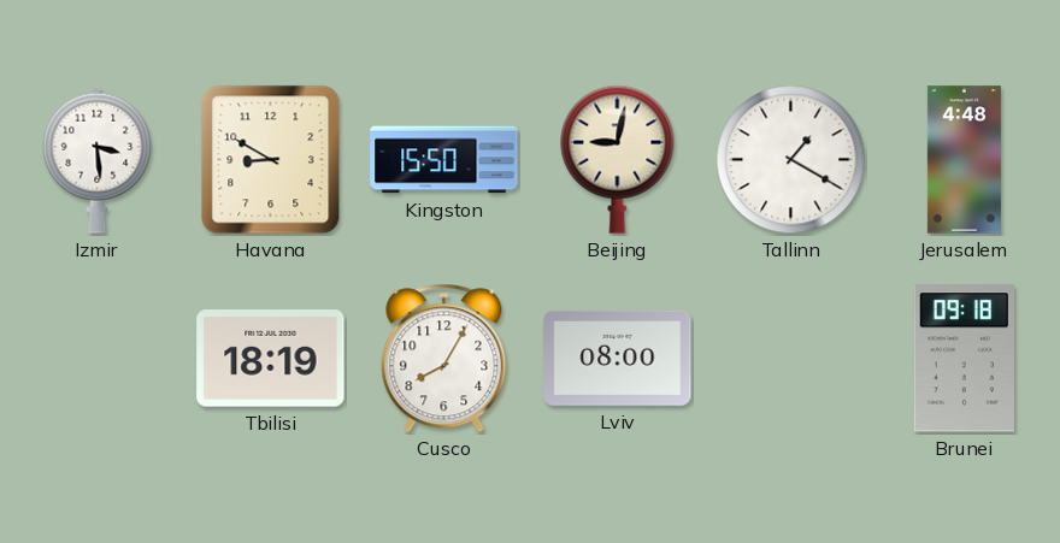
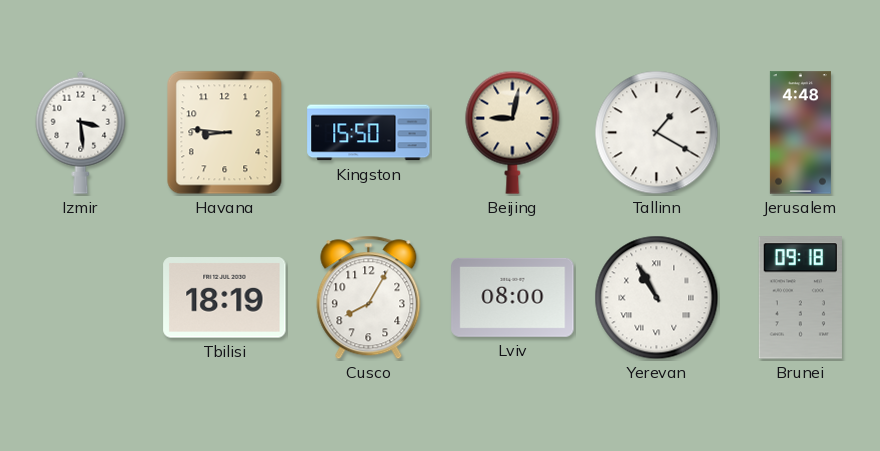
Havana: 8:50 -> 8:46 (225, 133)
Yerevan: none -> 10:55 (657, 298)
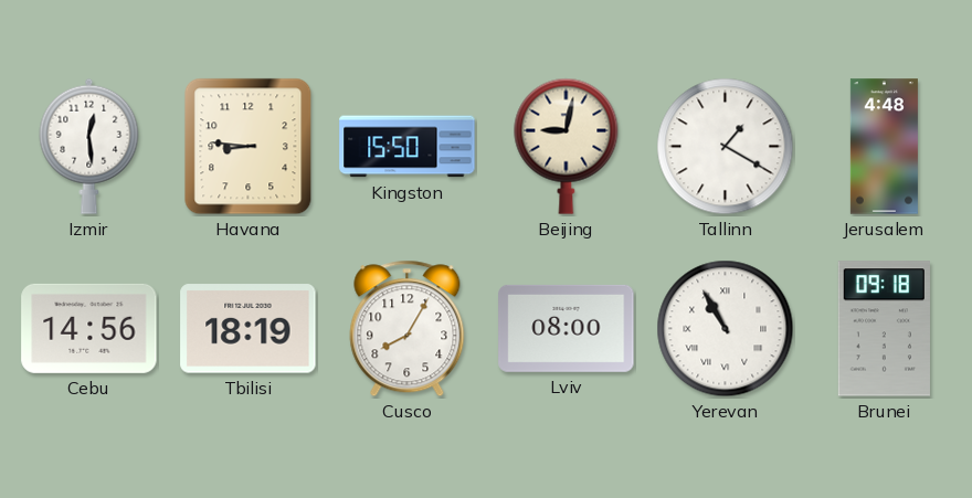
Izmir: 3:29 -> 12:29 (89, 146)
Cebu: none -> 14:56 (89, 328)
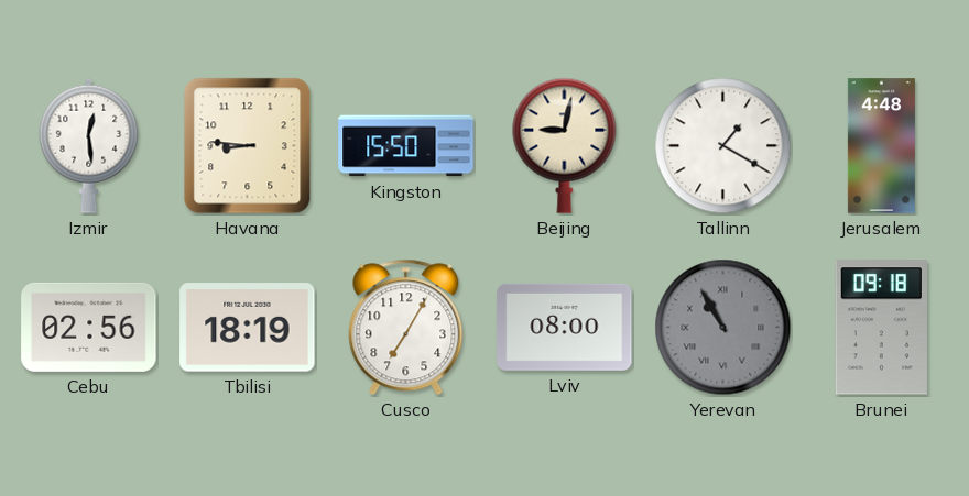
Cebu: 14:56 -> 02:56 (89, 327)
Cusco: 8:05 -> 7:05 (406, 328)
Yerevan dial: white -> grey (723, 328)
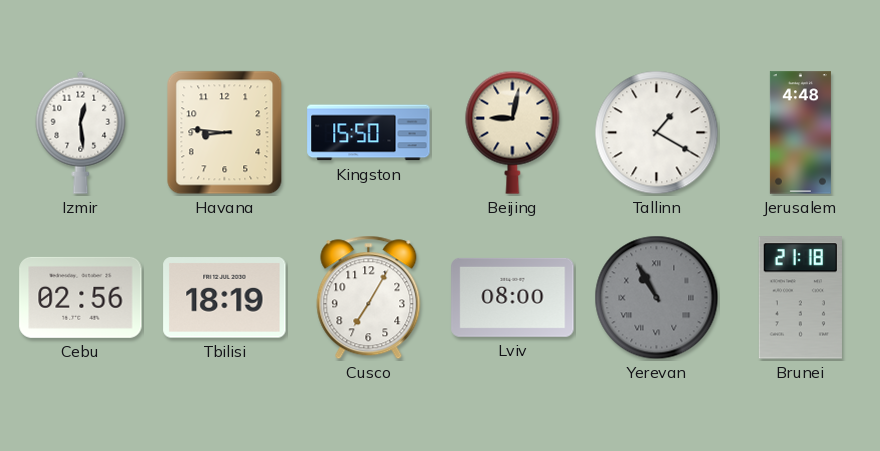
Brunei: 09:18 -> 21:18 (800, 298)
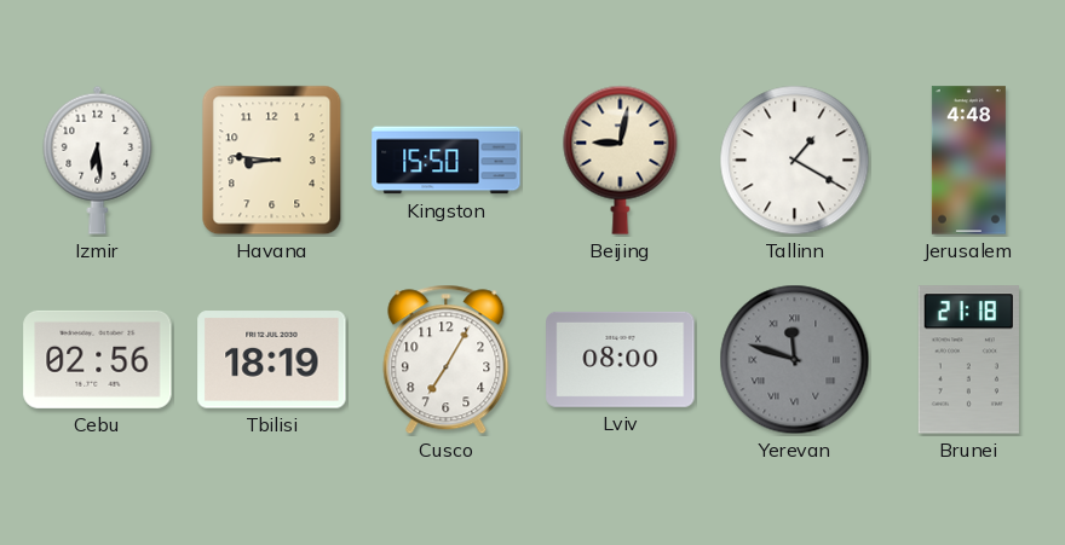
Izmir: 12:29 -> 6:29 (98, 160)
Yerevan: 10:55 -> 11:48 (795, 360)
